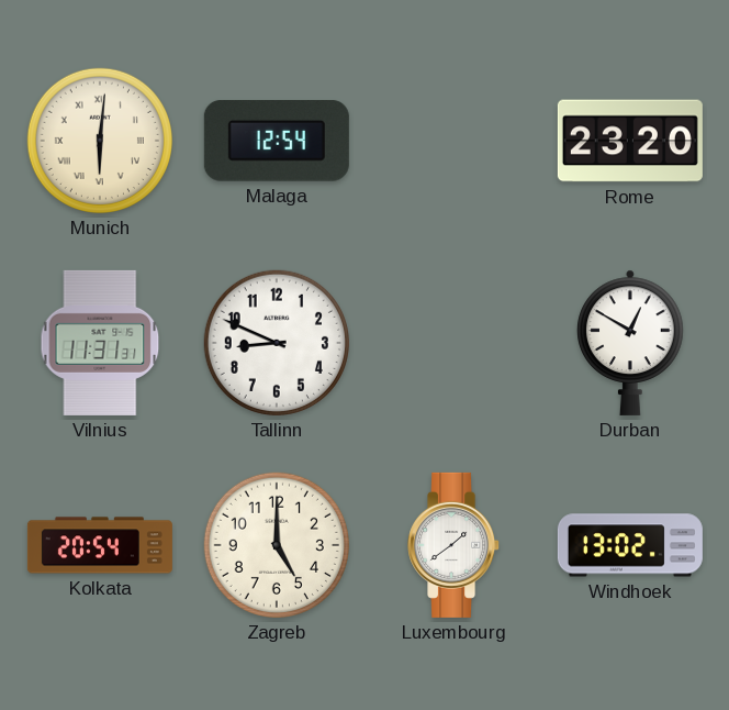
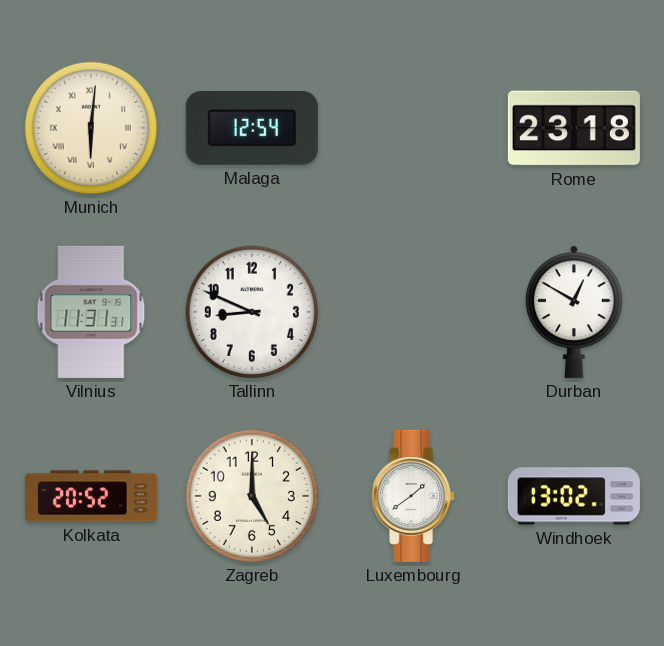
Rome: 23:20 -> 23:18 (574, 128)
Kolkata: 20:54 -> 20:52 (91, 496)
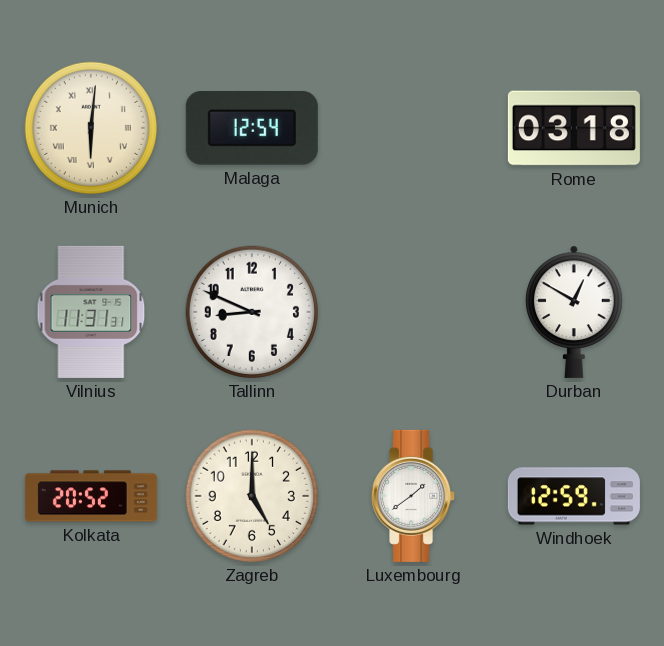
Rome: 23:18 -> 03:18 (574, 128)
Windhoek: 13:02 -> 12:59 (574, 496)
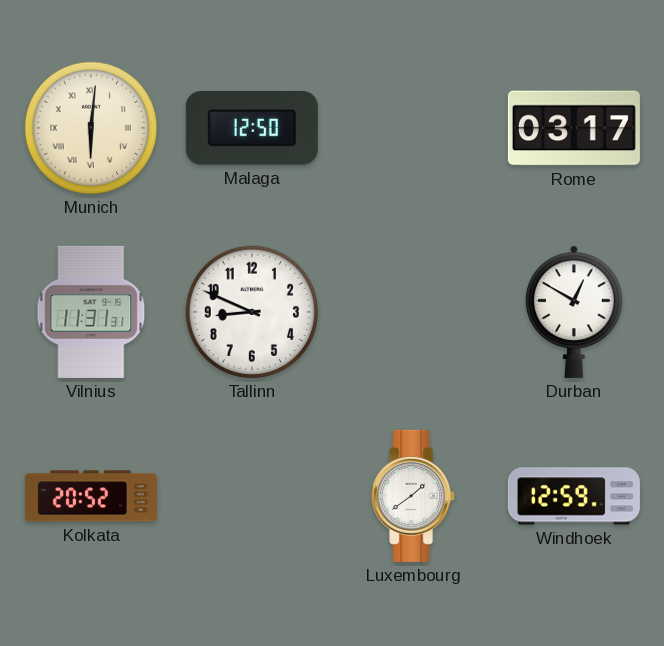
Malaga: 12:54 -> 12:50 (252, 129)
Rome: 03:18 -> 03:17 (574, 128)
Zagreb: 5:00 -> none (252, 496)
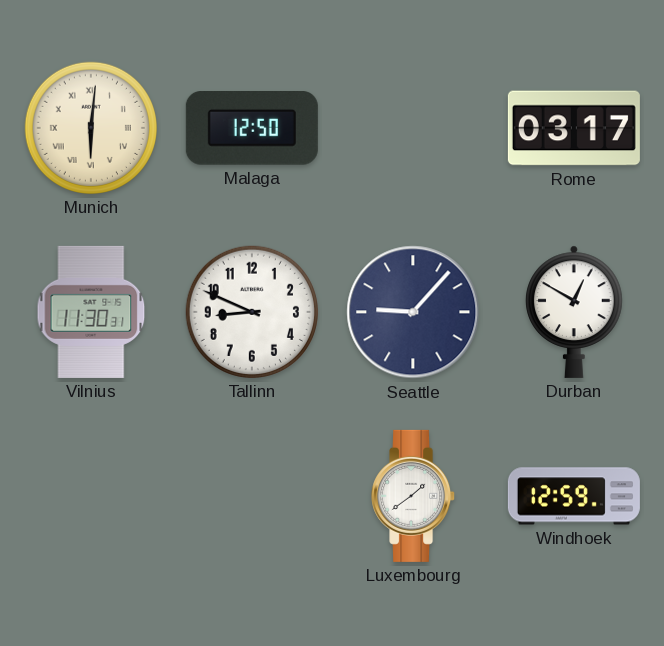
Vilnius: 11:31 -> 11:30 (91, 312)
Seattle: none -> 9:07 (413, 312)
Kolkata: 20:52 -> none (91, 496)
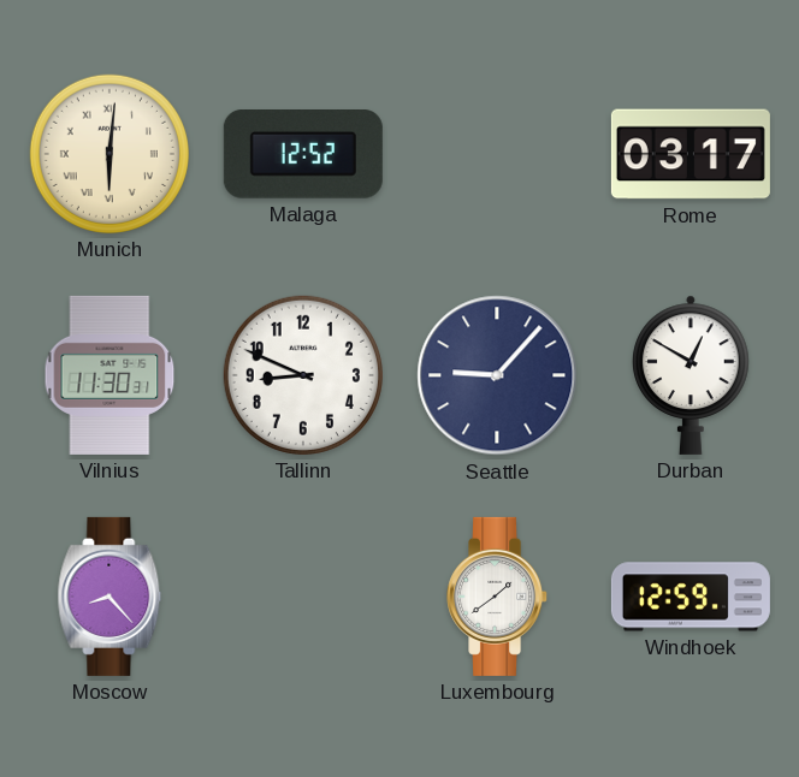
Malaga: 12:50 -> 12:52 (303, 155)
Moscow: none -> 8:23 (110, 597)
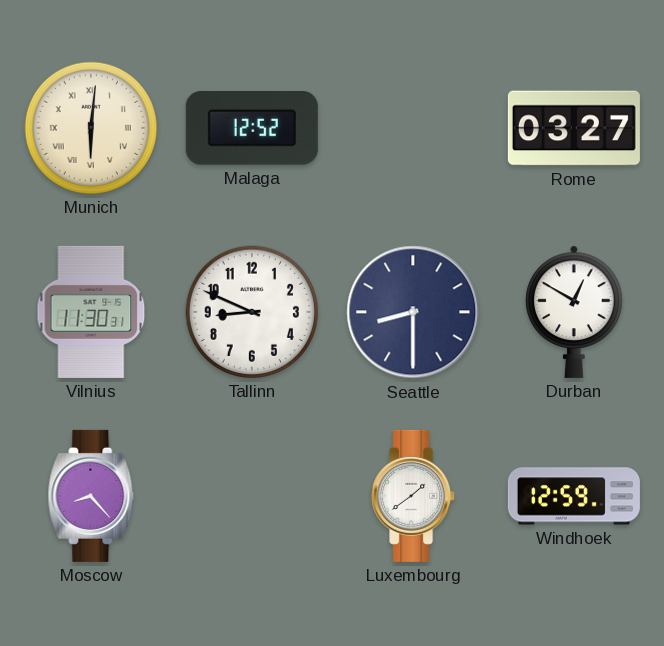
Rome: 03:17 -> 03:27 (574, 128)
Seattle: 9:07 -> 8:30 (413, 312)
